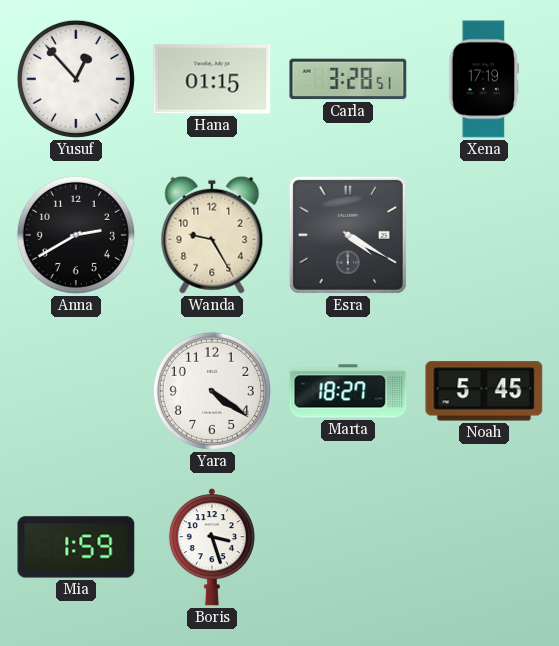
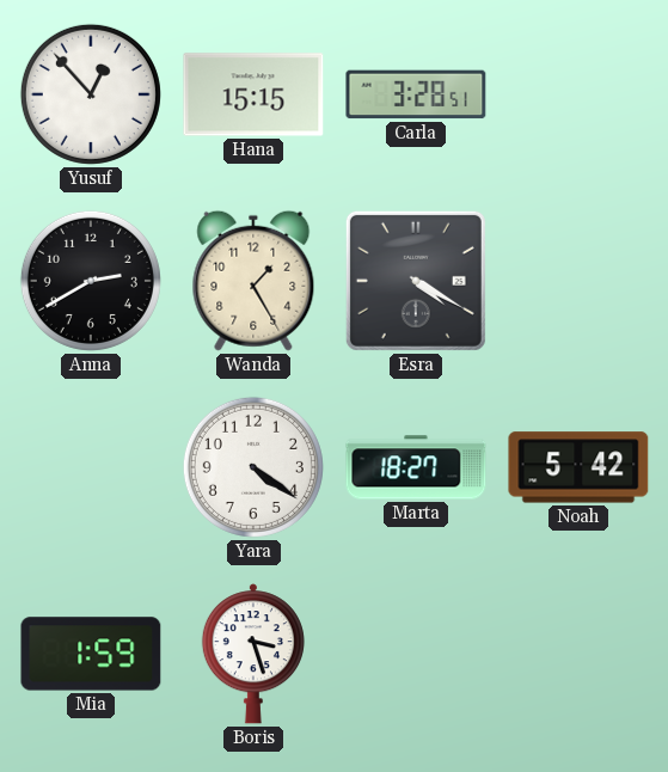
Hana: 01:15 -> 15:15 (253, 94)
Xena: 17:19 -> none (484, 79)
Wanda: 9:25 -> 1:25 (253, 281)
Noah: 5:45 -> 5:42 (578, 467)
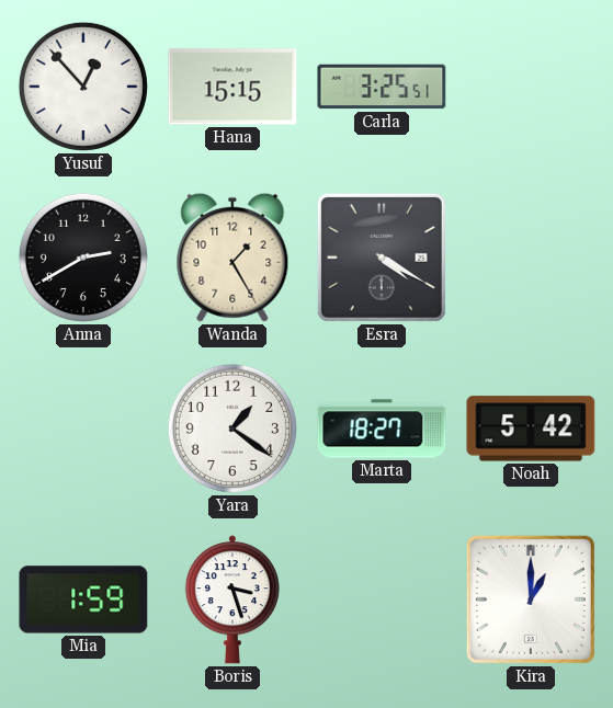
Carla: 3:28 -> 3:25 (382, 87)
Yara: 4:21 -> 1:21 (232, 429)
Kira: none -> 1:00 (531, 599)
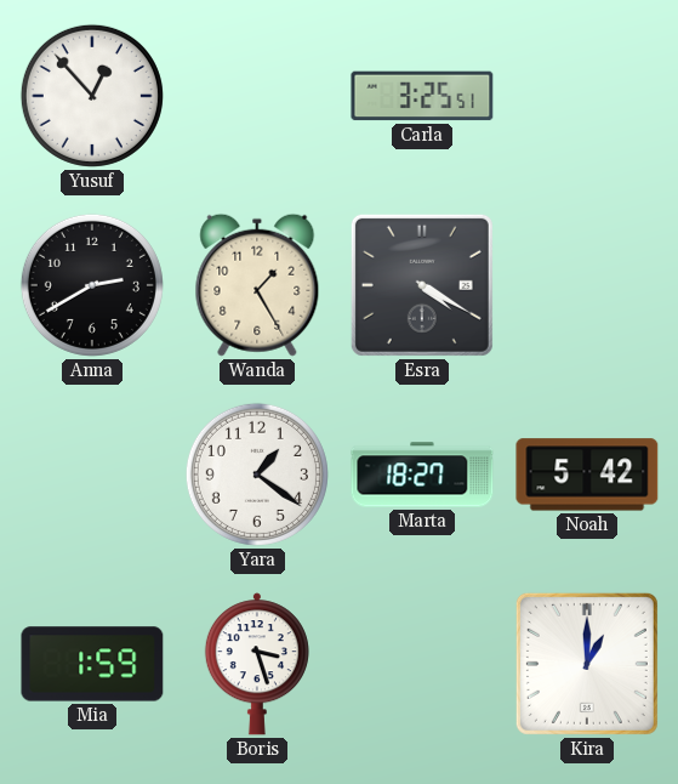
Hana: 15:15 -> none (232, 87)
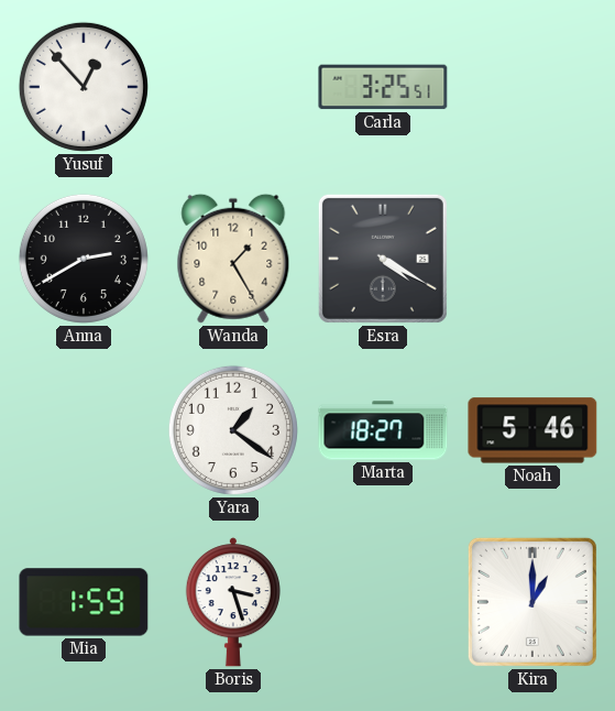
Noah: 5:42 -> 5:46 (532, 430)
